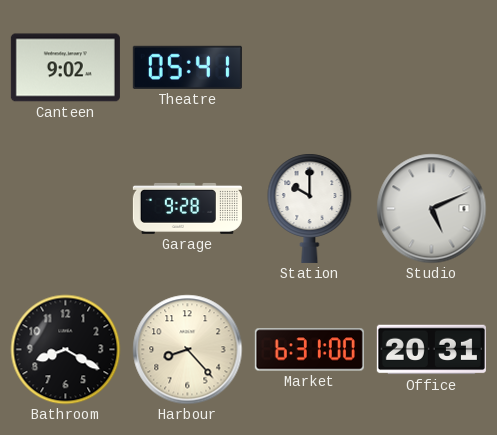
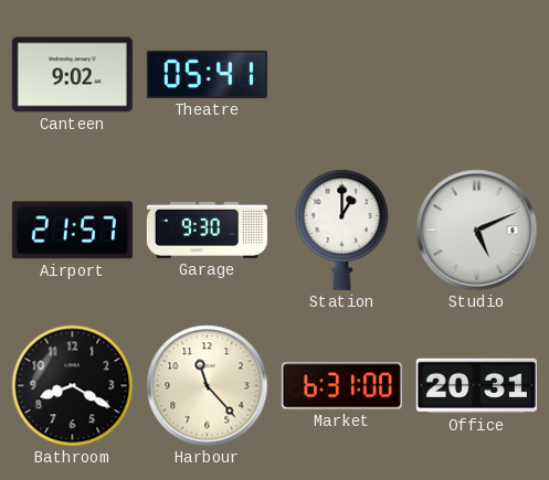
Airport: none -> 21:57 (72, 231)
Garage: 9:28 -> 9:30 (207, 230)
Station: 10:00 -> 1:00 (342, 230)
Harbour: 8:23 -> 11:23 (208, 386)
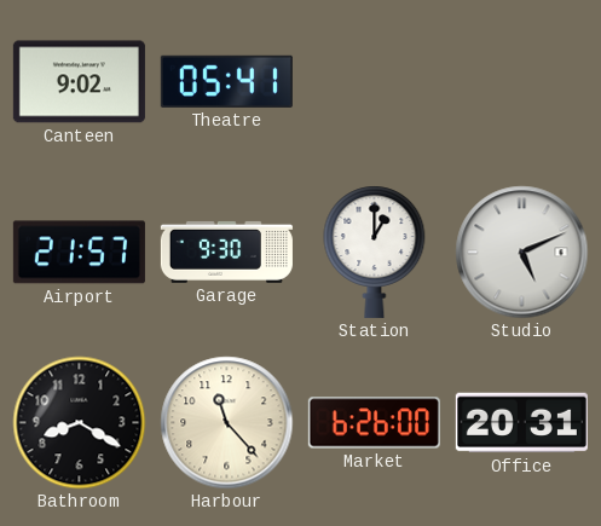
Market: 6:31 -> 6:26 (374, 423)
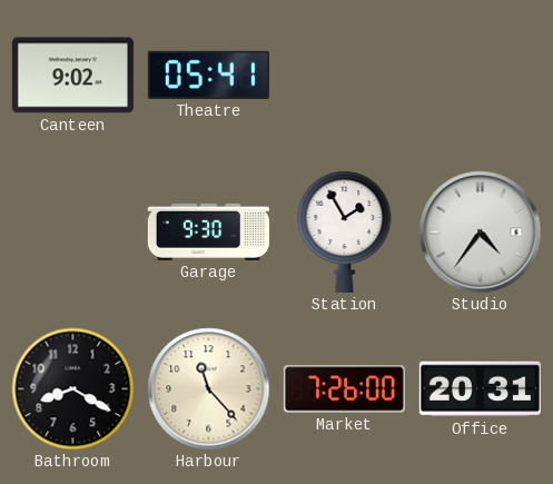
Airport: 21:57 -> none (79, 253)
Station: 1:00 -> 1:55 (345, 231)
Studio: 5:11 -> 4:36 (481, 233)
Market: 6:26 -> 7:26 (344, 389)
